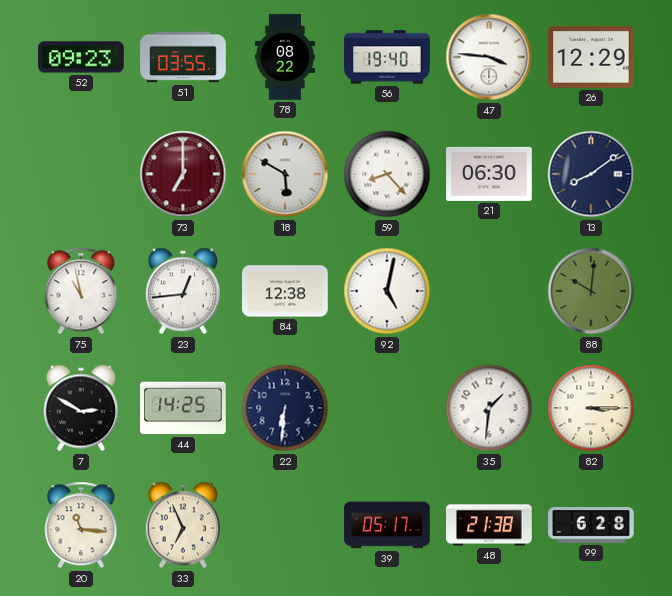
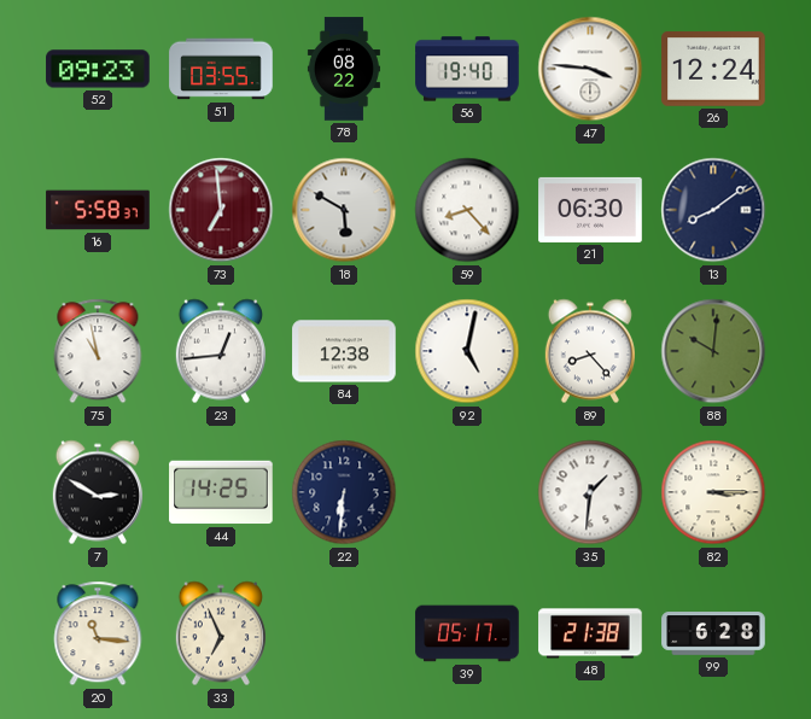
26: 12:29 -> 12:24 (713, 70)
16: none -> 5:58 (98, 210)
73: 7:00 -> 6:59 (221, 210)
89: none -> 8:23 (590, 351)
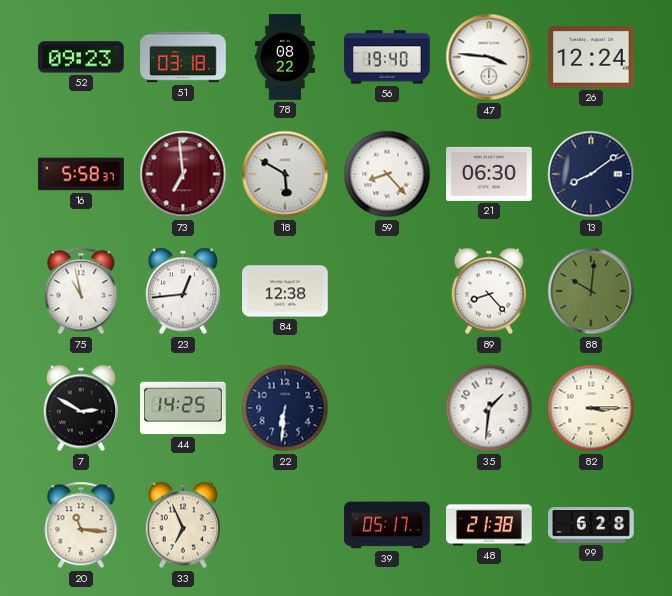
51: 03:55 -> 03:18 (183, 57)
92: 5:02 -> none (467, 351)
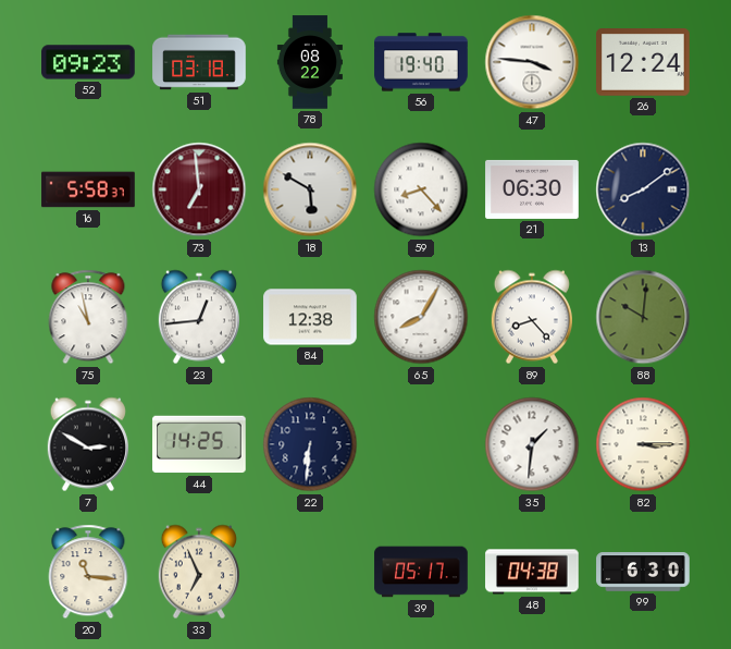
65: none -> 8:05 (421, 317)
48: 21:38 -> 04:38 (532, 572)
99: 6:28 -> 6:30 (643, 572)
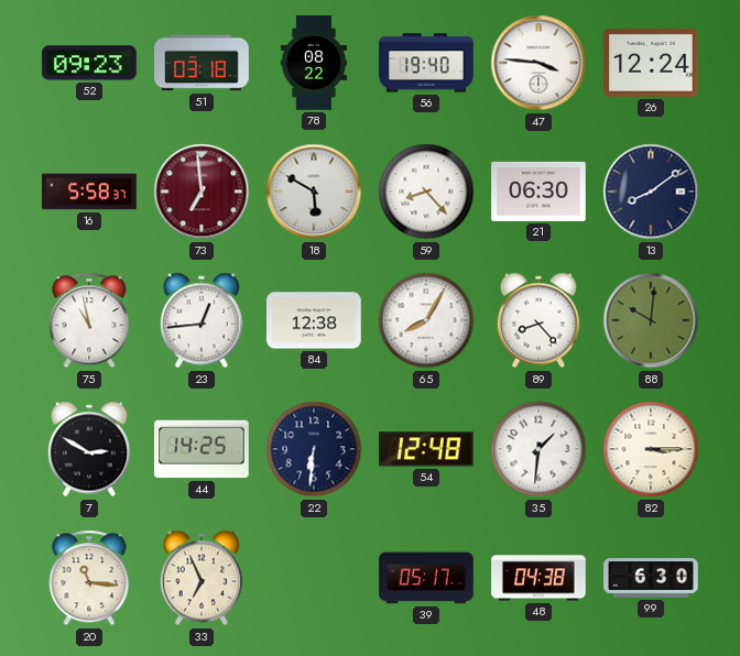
54: none -> 12:48 (427, 449)
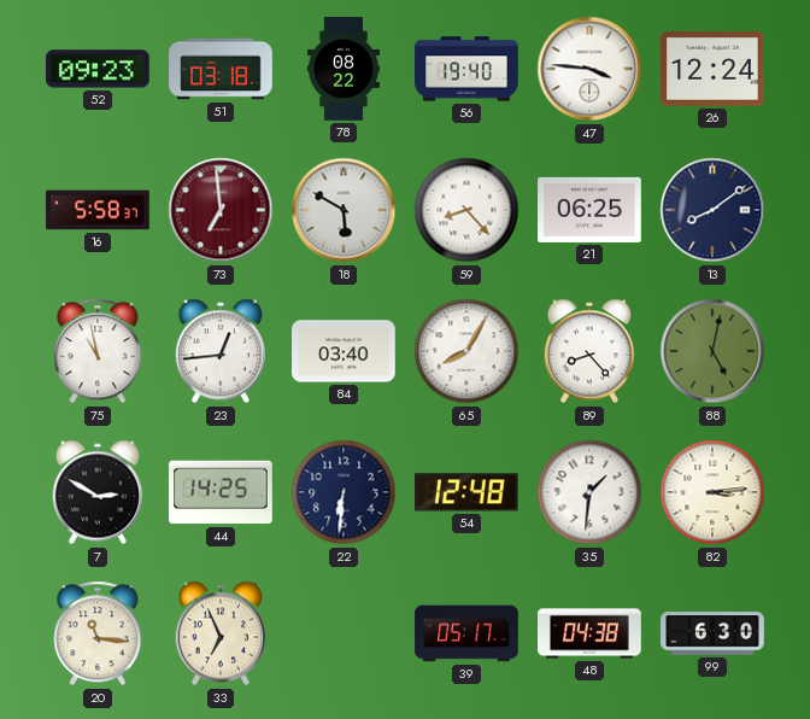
21: 06:30 -> 06:25 (589, 210)
84: 12:38 -> 03:40 (344, 351)
88: 10:01 -> 5:02 (712, 351)
82: 3:15 -> 3:14 (712, 492)
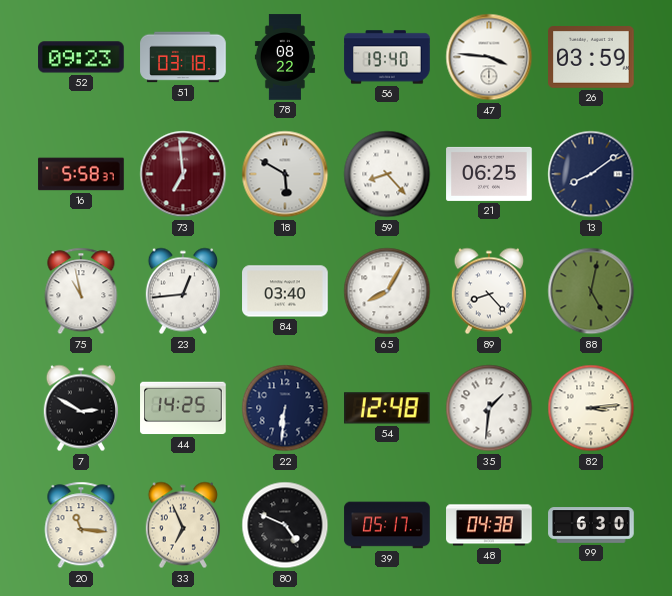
26: 12:24 -> 03:59 (591, 58)
80: none -> 4:49 (285, 525)
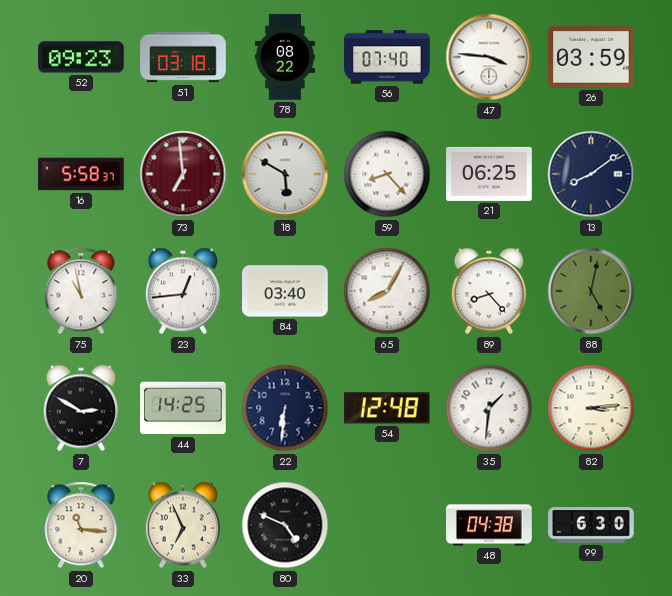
56: 19:40 -> 07:40 (387, 57)
39: 05:17 -> none (387, 525)
